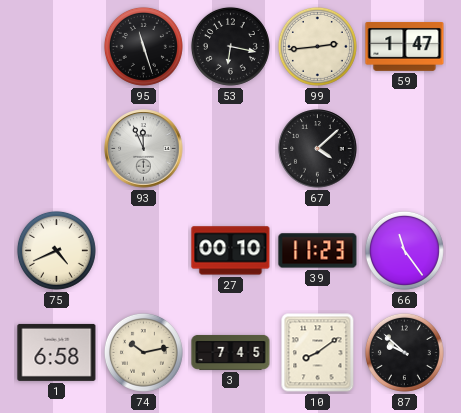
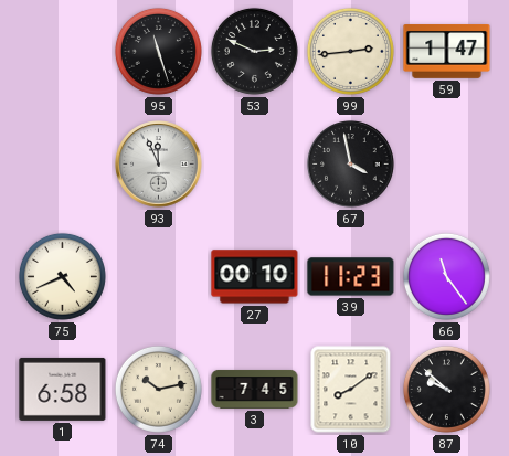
53: 6:17 -> 2:49 (254, 51)
67: 4:08 -> 3:58 (351, 165)
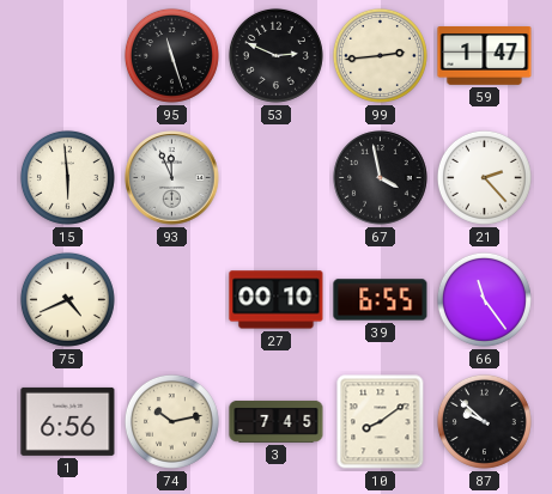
15: none -> 5:59 (67, 177)
21: none -> 2:23 (484, 177)
39: 11:23 -> 6:55 (381, 300)
1: 6:58 -> 6:56 (68, 421)
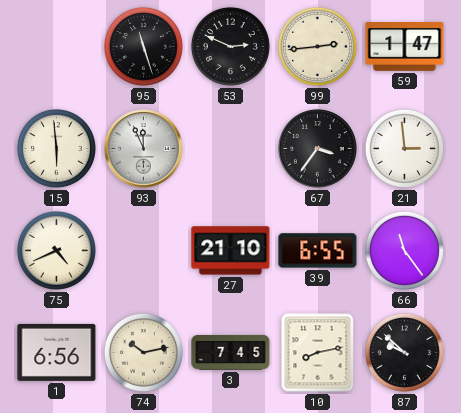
67: 3:58 -> 3:36 (318, 149)
21: 2:23 -> 2:59 (404, 148)
27: 00:10 -> 21:10 (231, 251)
10: 8:09 -> 8:13 (318, 353)
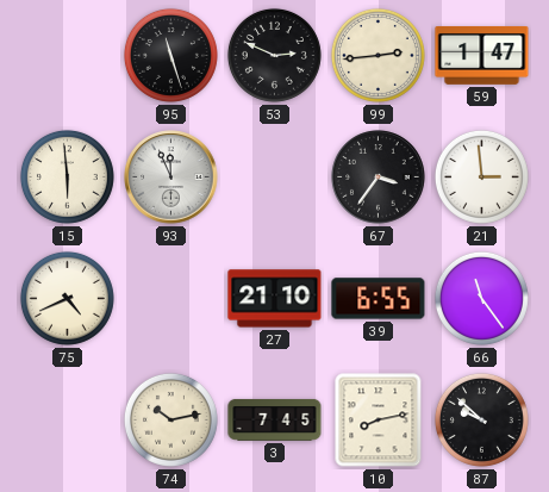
1: 6:56 -> none (57, 352)
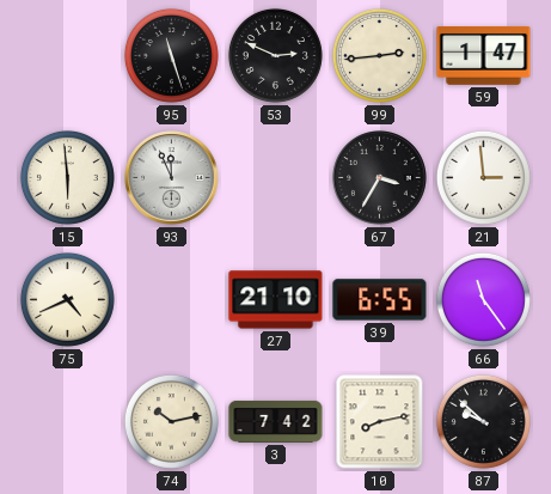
67: 3:36 -> 3:35 (380, 178)
3: 7:45 -> 7:42 (276, 421)
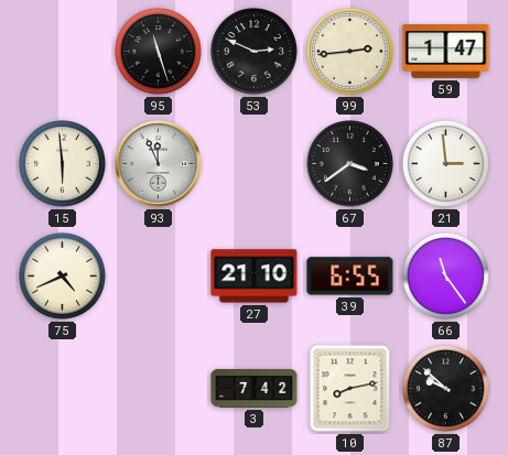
67: 3:35 -> 3:39 (350, 164)
74: 10:13 -> none (171, 421)
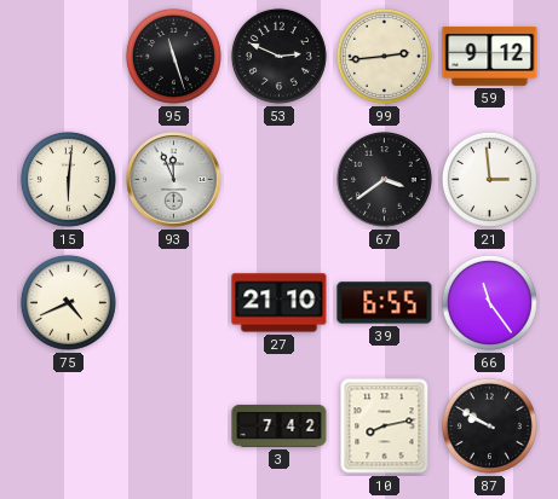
59: 1:47 -> 9:12 (490, 57)
15: 5:59 -> 6:01 (68, 179)
87: 9:52 -> 9:50 (489, 425)
